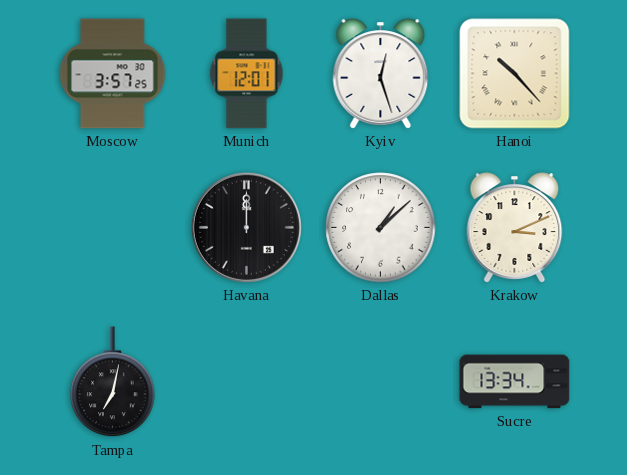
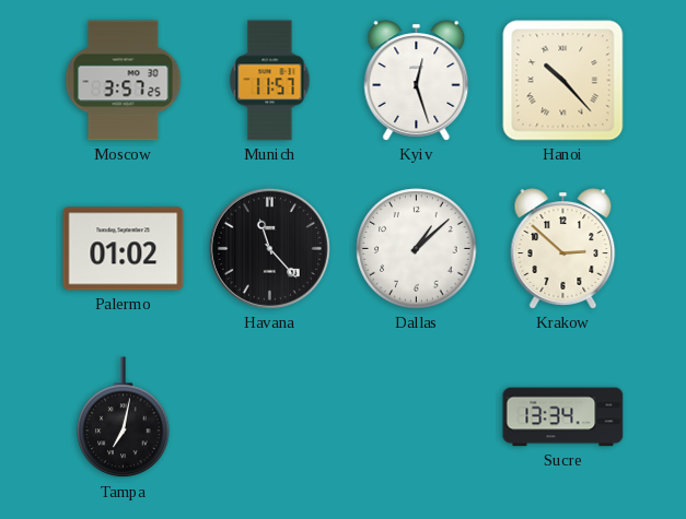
Munich: 12:01 -> 11:57 (270, 81)
Palermo: none -> 01:02 (124, 249)
Havana: 12:00 -> 11:23 (269, 248)
Krakow: 3:11 -> 2:52 (563, 249)
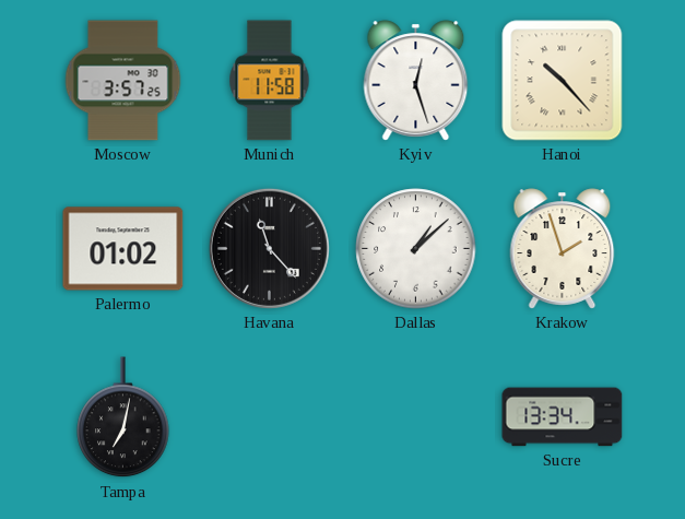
Munich: 11:57 -> 11:58 (270, 81)
Krakow: 2:52 -> 1:57 (563, 249)
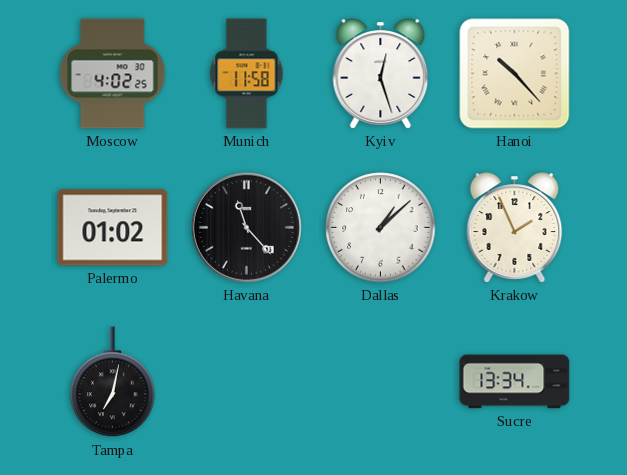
Moscow: 3:57 -> 4:02 (113, 74)
Krakow: 1:57 -> 1:56 (515, 228)
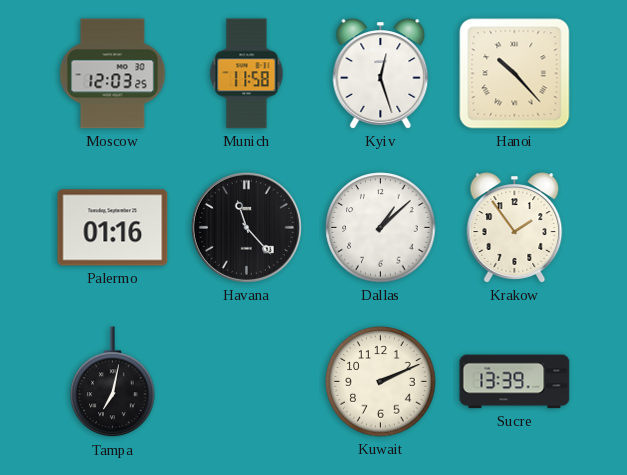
Moscow: 4:02 -> 12:03 (113, 74)
Palermo: 01:02 -> 01:16 (113, 228)
Krakow: 1:56 -> 1:54 (515, 228)
Kuwait: none -> 2:11 (381, 382)
Sucre: 13:34 -> 13:39 (515, 382)
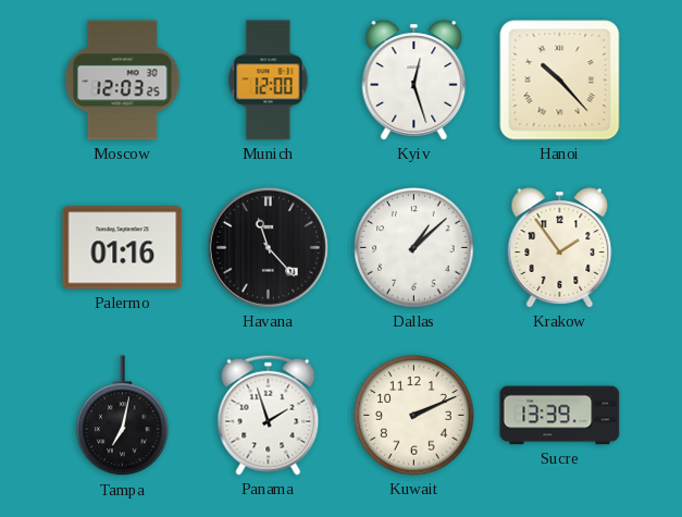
Munich: 11:58 -> 12:00 (269, 81)
Panama: none -> 1:57 (269, 415)
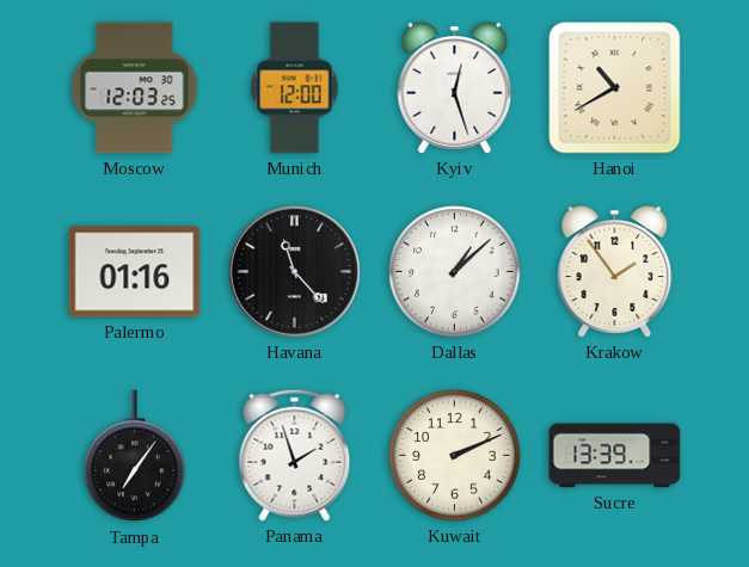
Hanoi: 10:23 -> 10:40 (615, 88)
Tampa: 7:02 -> 7:06 (135, 456)
